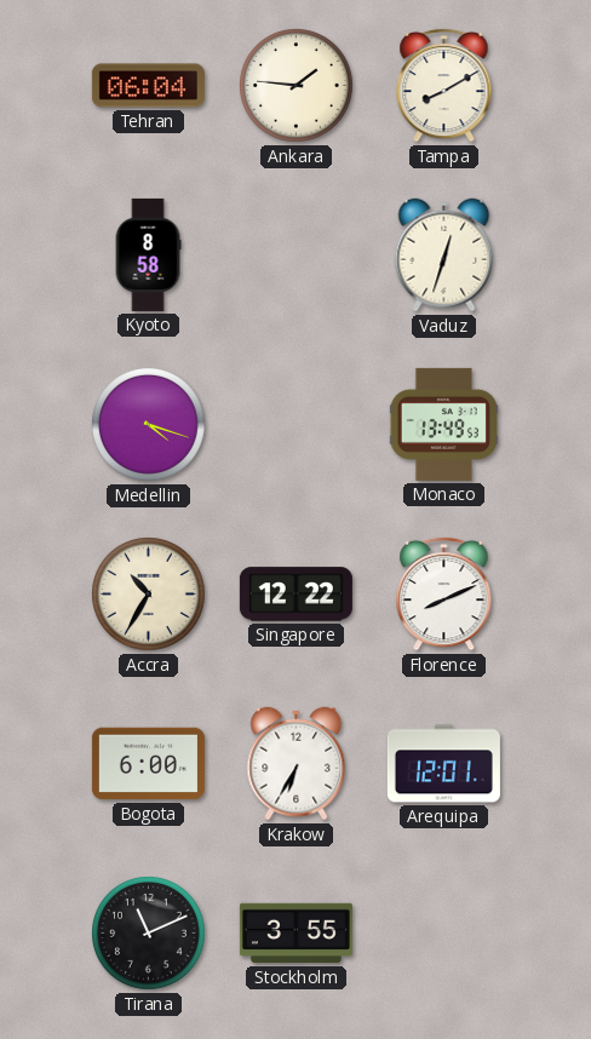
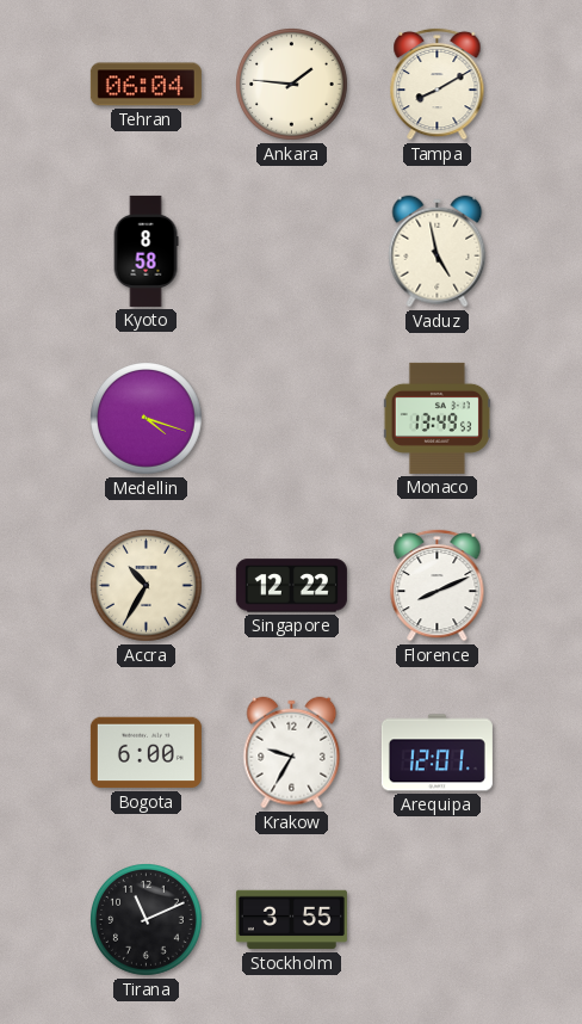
Vaduz: 12:33 -> 4:58 (438, 252)
Krakow: 6:35 -> 9:35 (292, 753)
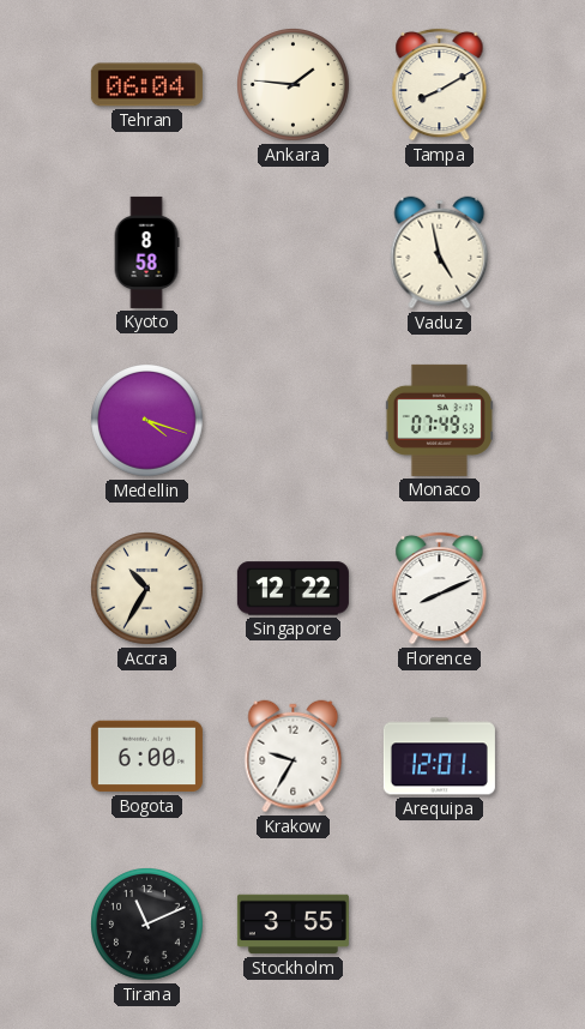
Monaco: 13:49 -> 07:49 (439, 420)
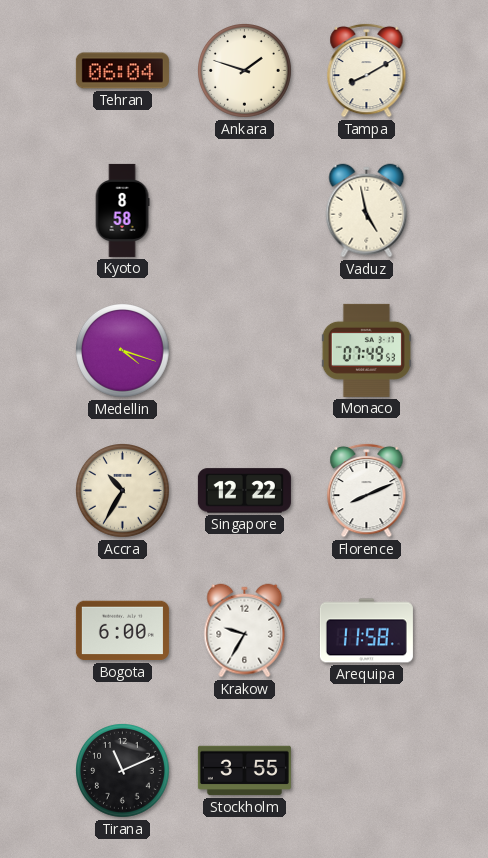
Ankara: 1:46 -> 1:48 (245, 71)
Arequipa: 12:01 -> 11:58 (366, 631)
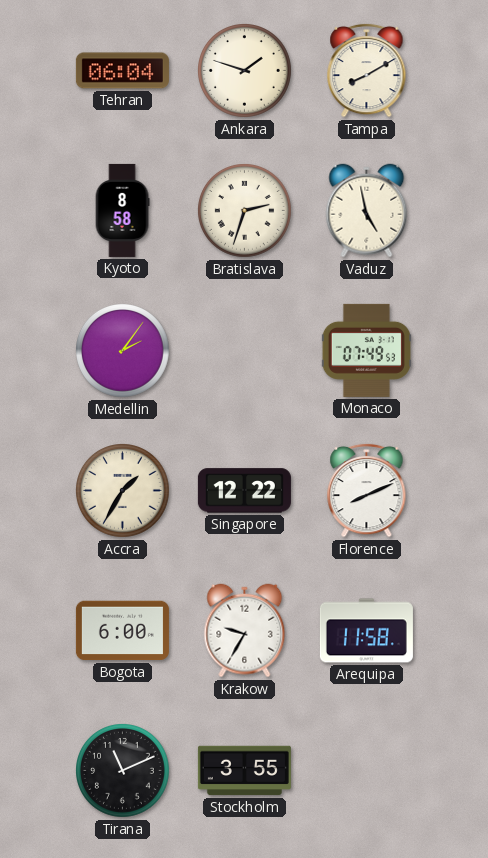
Bratislava: none -> 2:33 (245, 211)
Medellin: 4:18 -> 2:06 (123, 351)
Accra: 10:35 -> 1:35 (123, 491)
